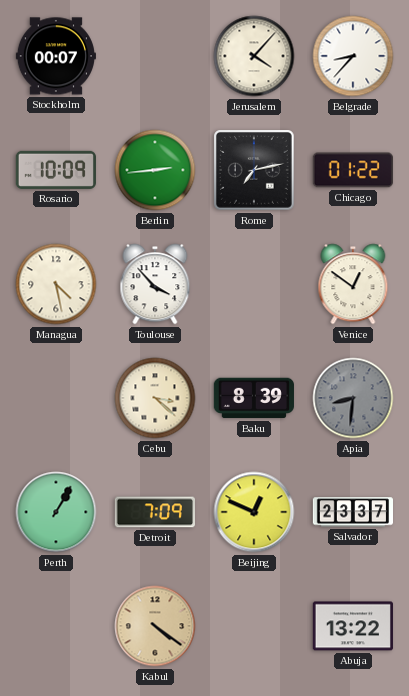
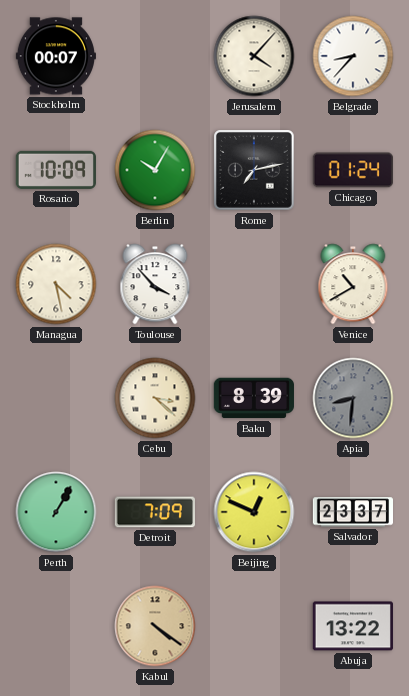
Berlin: 2:44 -> 10:05 (155, 170)
Chicago: 01:22 -> 01:24 (353, 170)
Venice: 12:51 -> 10:40 (353, 284)
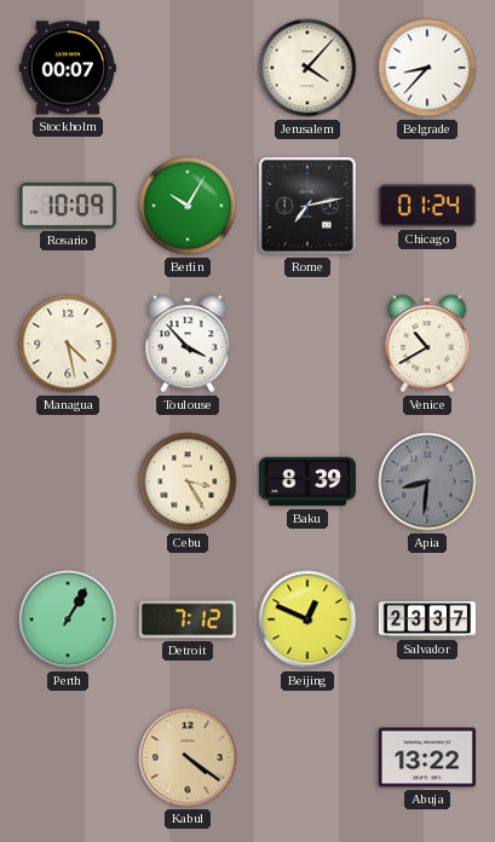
Cebu: 3:22 -> 3:25 (188, 481)
Detroit: 7:09 -> 7:12 (186, 619)
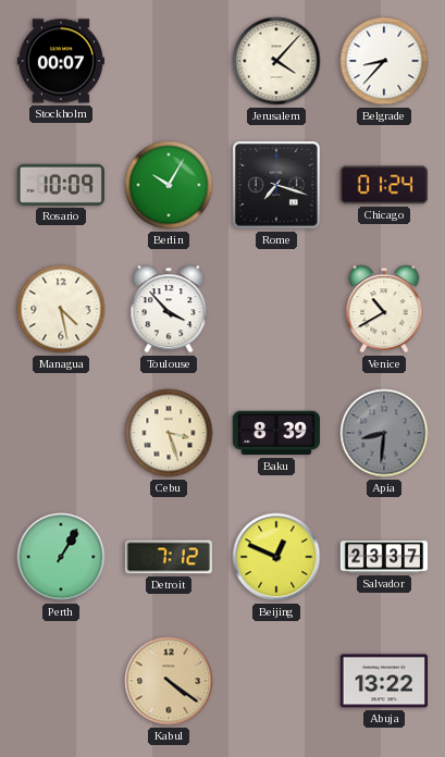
Rome: 7:13 -> 7:18 (277, 186)
Cebu: 3:25 -> 3:27 (169, 433)
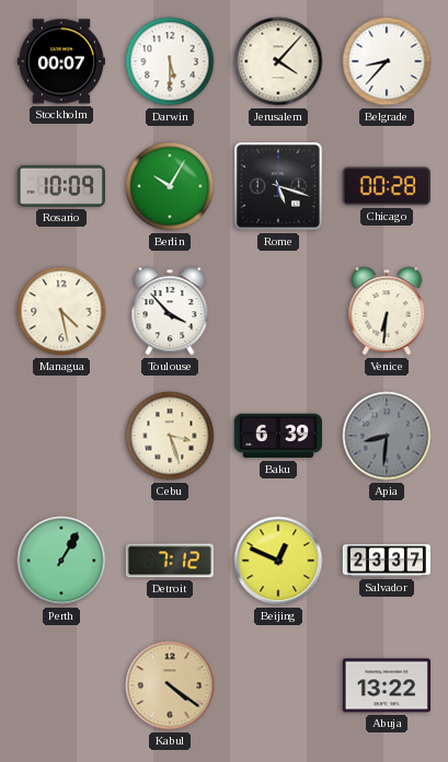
Darwin: none -> 5:30 (170, 61)
Rome: 7:18 -> 5:18 (279, 187)
Chicago: 01:24 -> 00:28 (387, 186)
Venice: 10:40 -> 6:31 (387, 311)
Baku: 8:39 -> 6:39 (278, 436)
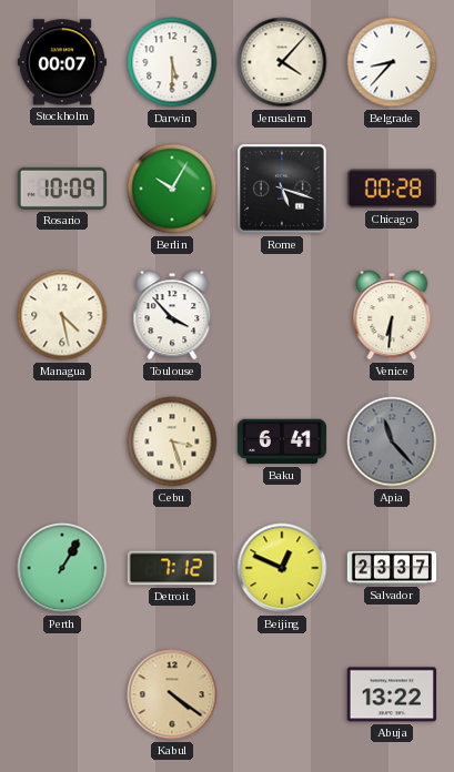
Baku: 6:39 -> 6:41 (282, 441)
Apia: 8:31 -> 11:23 (392, 441)
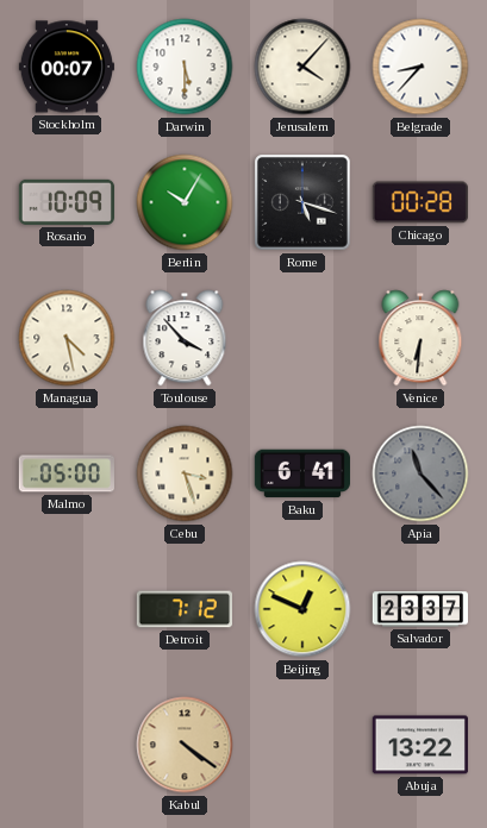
Malmo: none -> 05:00 (67, 473)
Perth: 1:05 -> none (62, 568)
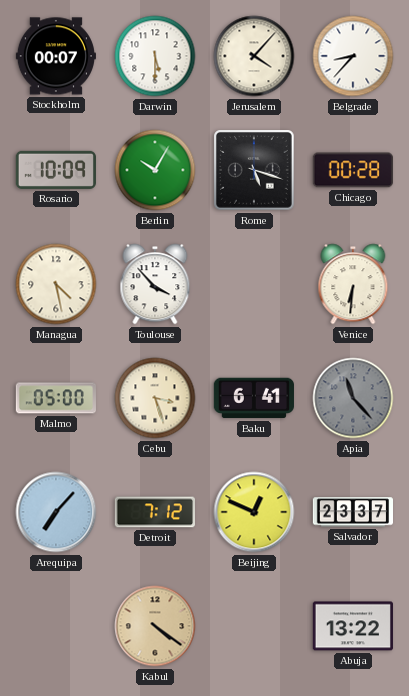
Arequipa: none -> 7:07 (56, 512)
